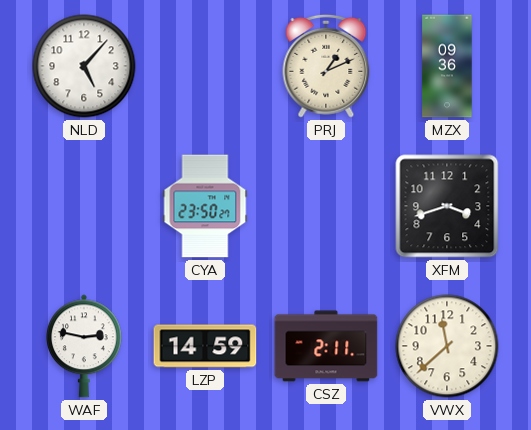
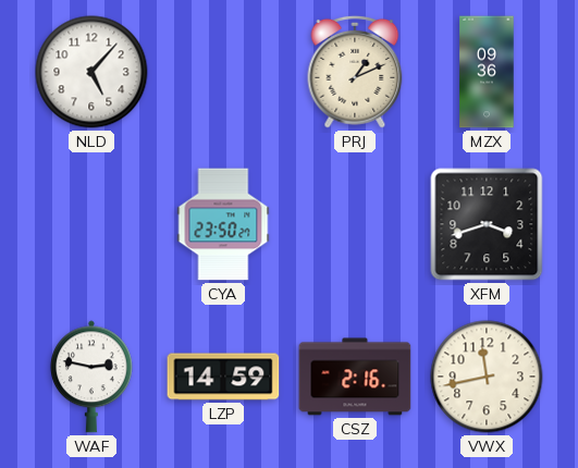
CSZ: 2:11 -> 2:16 (355, 377)
VWX: 11:38 -> 11:43 (487, 377)
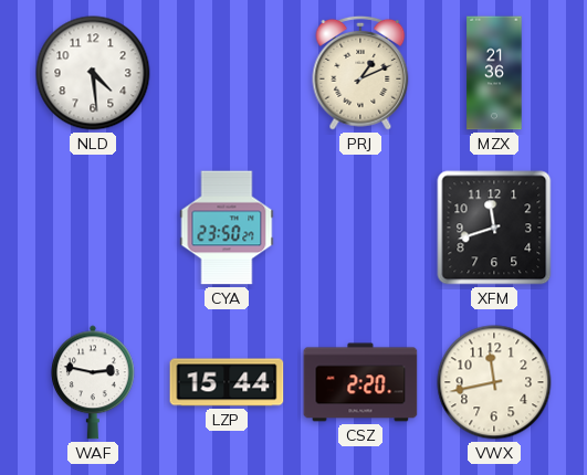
NLD: 5:07 -> 4:29 (93, 73)
MZX: 09:36 -> 21:36 (494, 73)
XFM: 3:42 -> 11:42 (494, 228)
LZP: 14:59 -> 15:44 (227, 382)
CSZ: 2:16 -> 2:20 (360, 382)
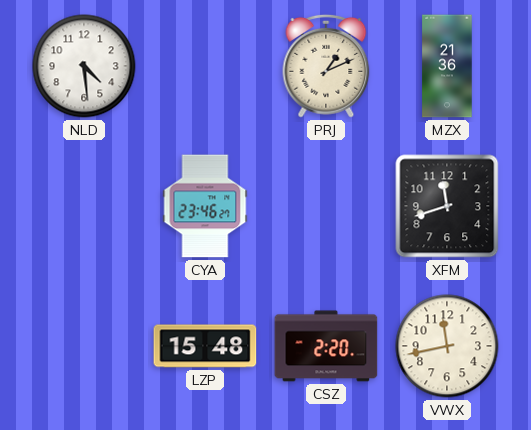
CYA: 23:50 -> 23:46 (205, 206)
WAF: 2:47 -> none (93, 382)
LZP: 15:44 -> 15:48 (205, 346)
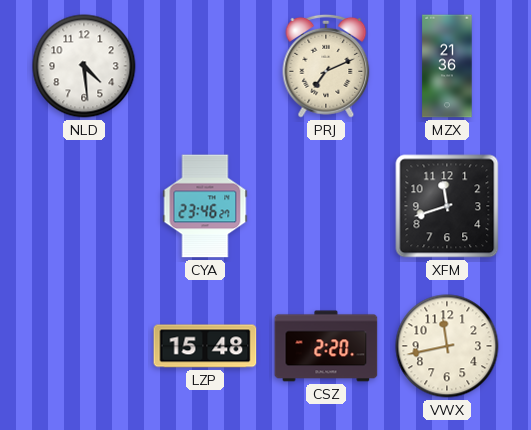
PRJ: 1:11 -> 7:11 (326, 66)
